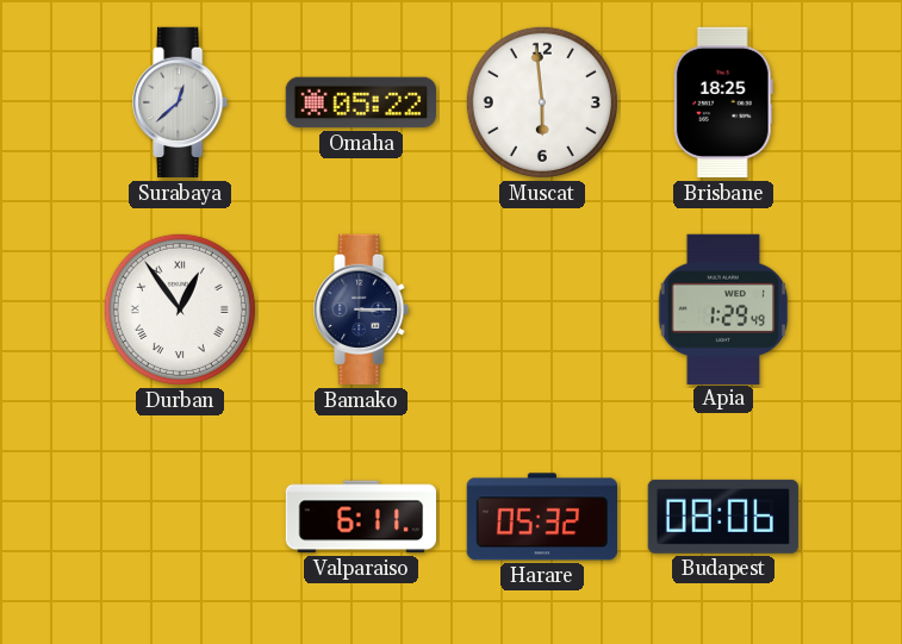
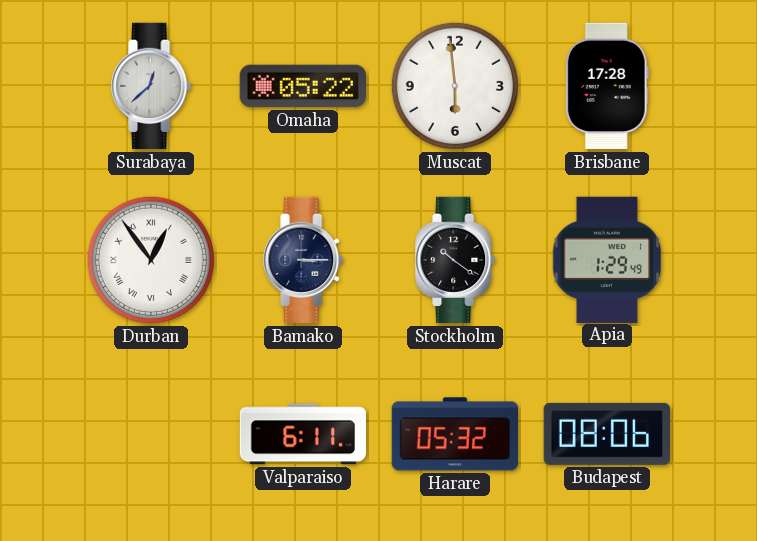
Brisbane: 18:25 -> 17:28 (607, 86)
Stockholm: none -> 10:21 (456, 260)
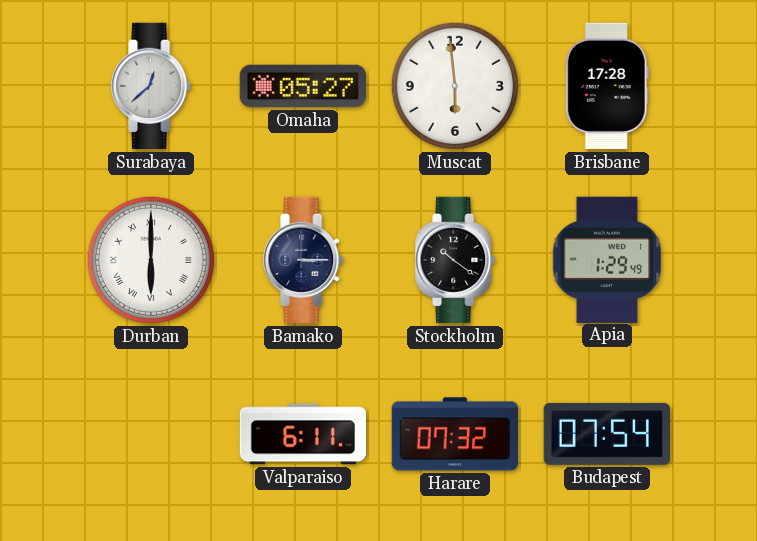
Omaha: 05:22 -> 05:27 (302, 86)
Durban: 12:54 -> 6:00 (151, 260)
Harare: 05:32 -> 07:32 (454, 434)
Budapest: 08:06 -> 07:54 (607, 434)
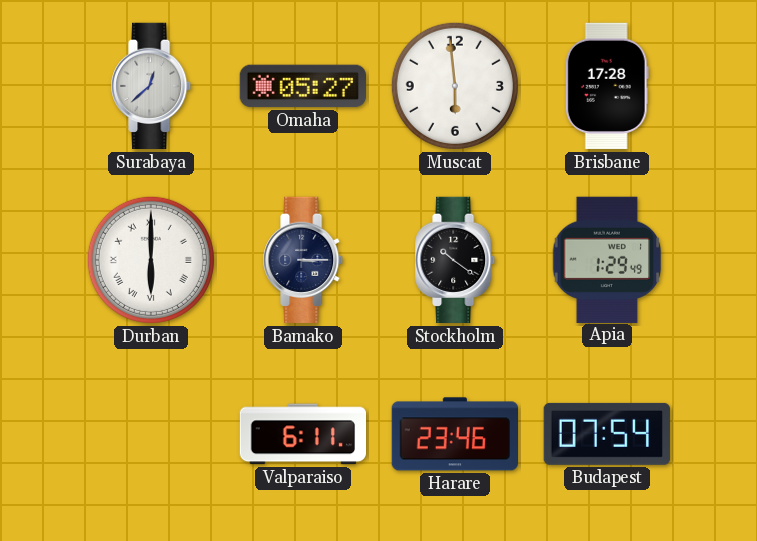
Harare: 07:32 -> 23:46 (454, 434)
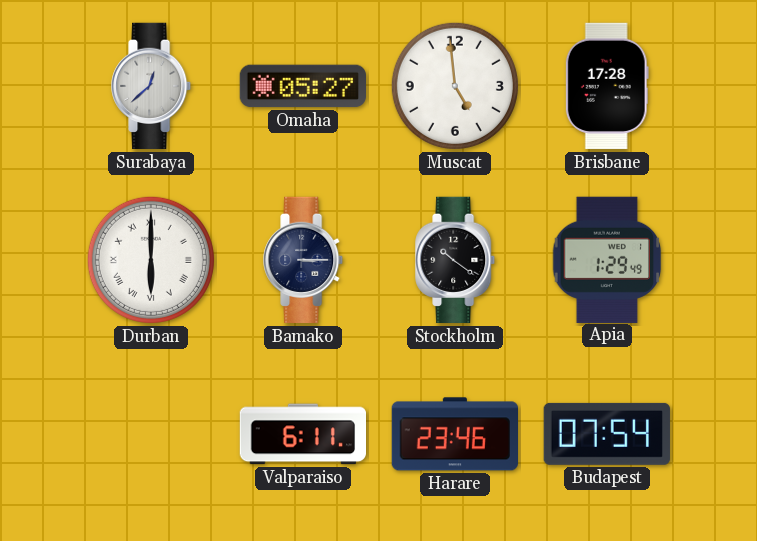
Muscat: 5:59 -> 4:59 (455, 86)
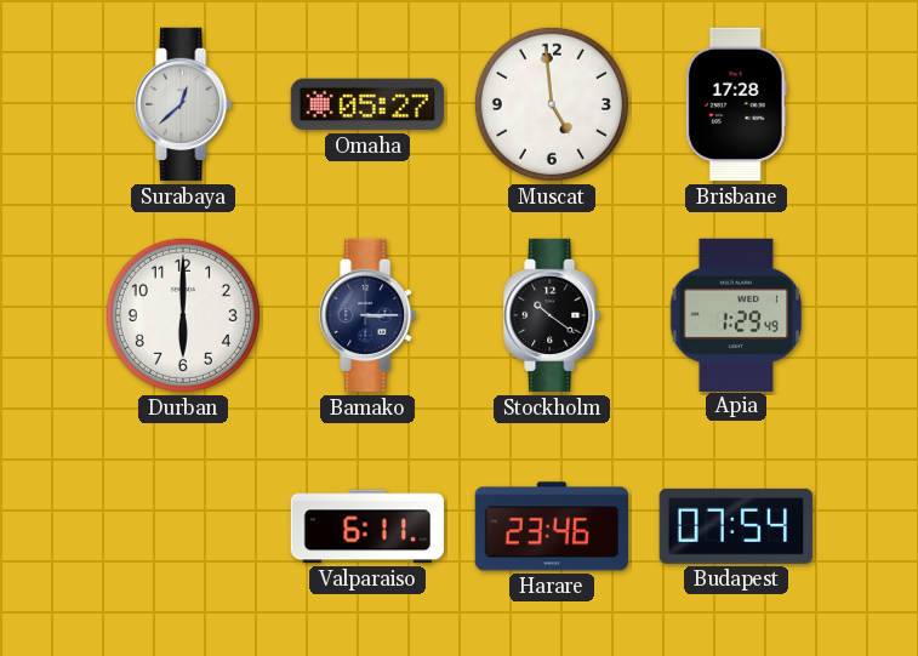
Durban numerals: Roman -> Arabic (183, 315)
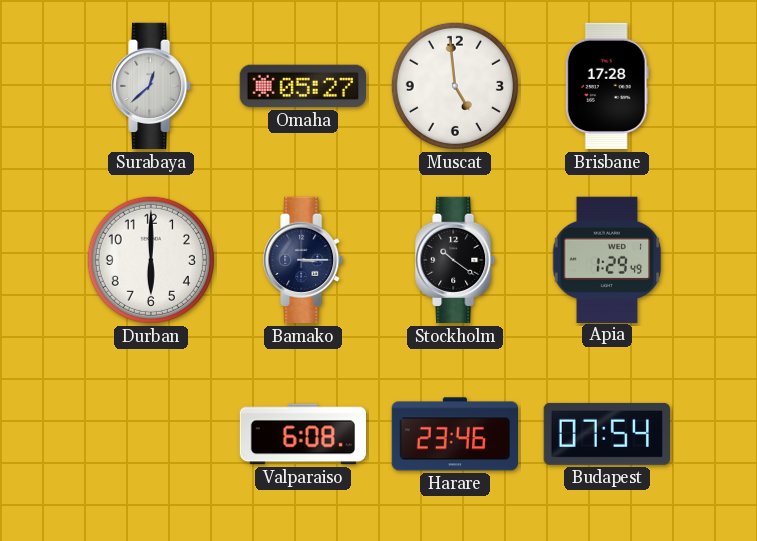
Valparaiso: 6:11 -> 6:08 (303, 434)
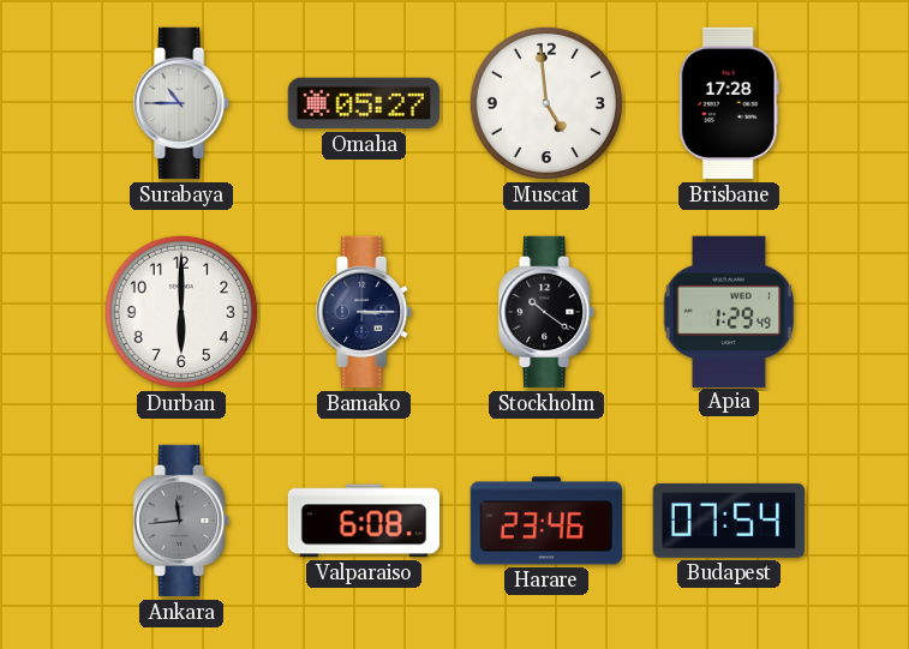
Surabaya: 12:38 -> 10:45 (183, 103)
Ankara: none -> 11:44 (183, 521)
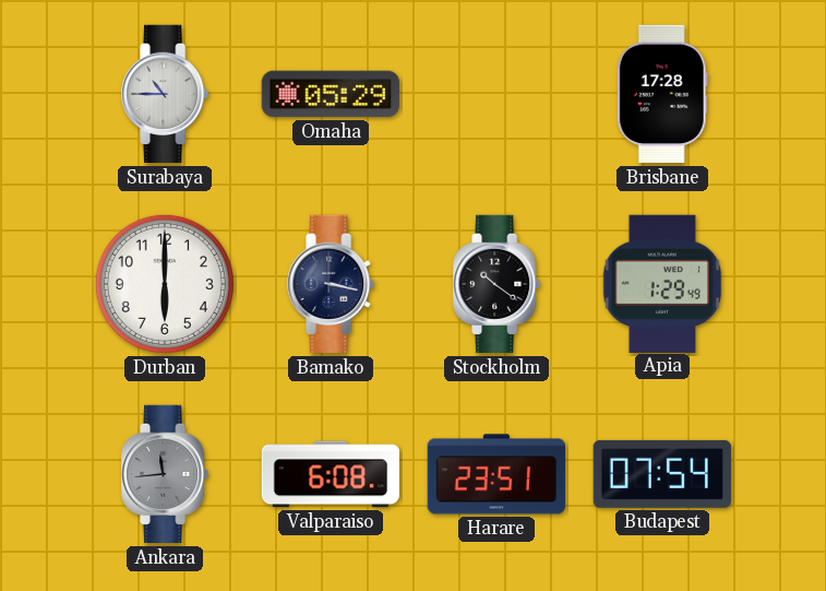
Omaha: 05:27 -> 05:29 (330, 94)
Muscat: 4:59 -> none (546, 103)
Bamako: 3:15 -> 3:17 (332, 284)
Harare: 23:46 -> 23:51 (495, 474)
